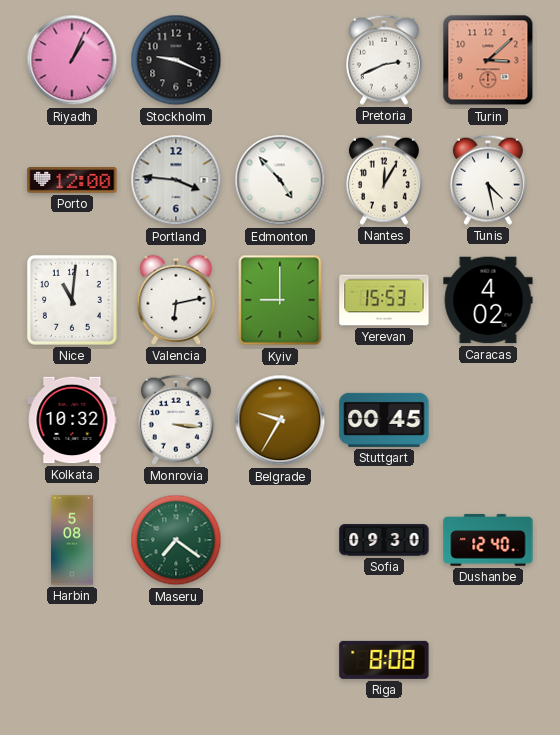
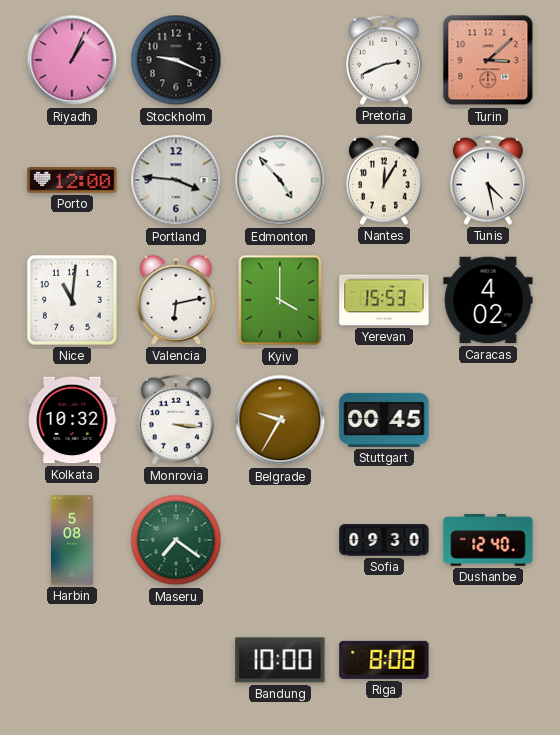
Kyiv: 9:00 -> 4:00 (280, 300)
Bandung: none -> 10:00 (280, 660)
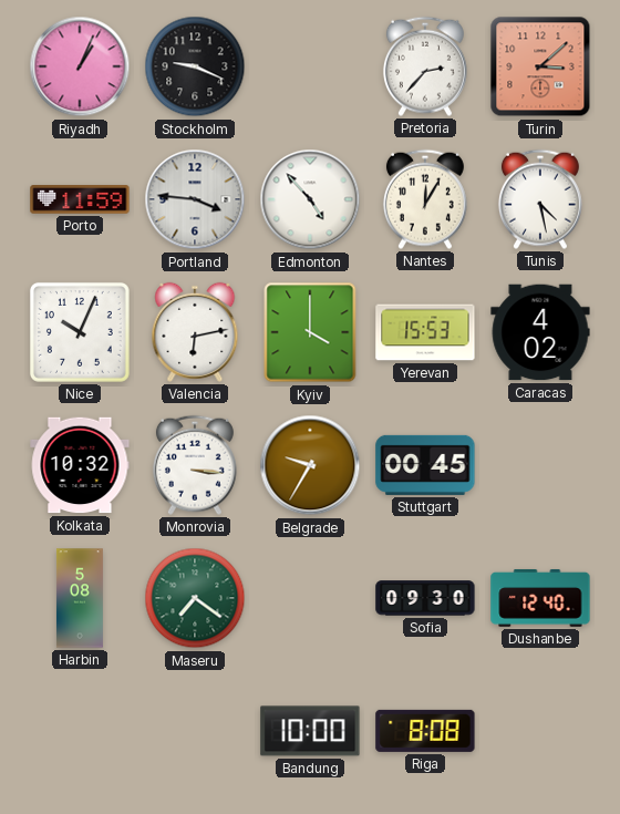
Pretoria: 2:41 -> 2:37 (425, 66)
Porto: 12:00 -> 11:59 (80, 199)
Nice: 11:01 -> 10:04 (80, 332)
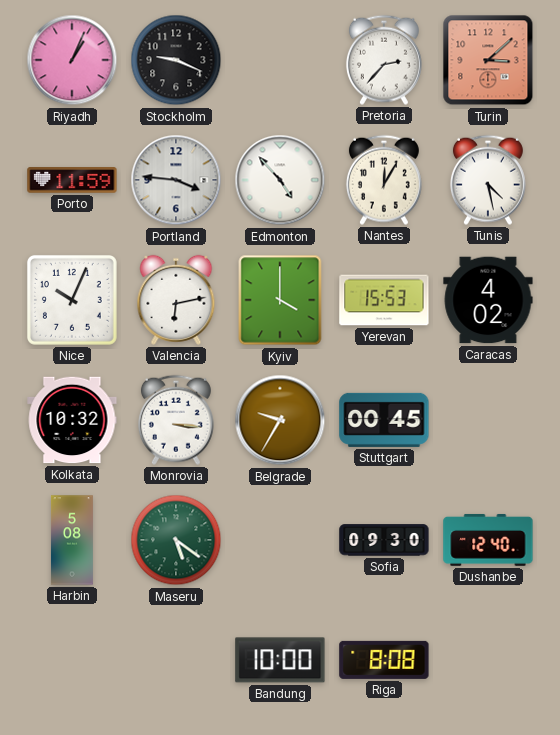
Maseru: 7:21 -> 5:21 (176, 540)
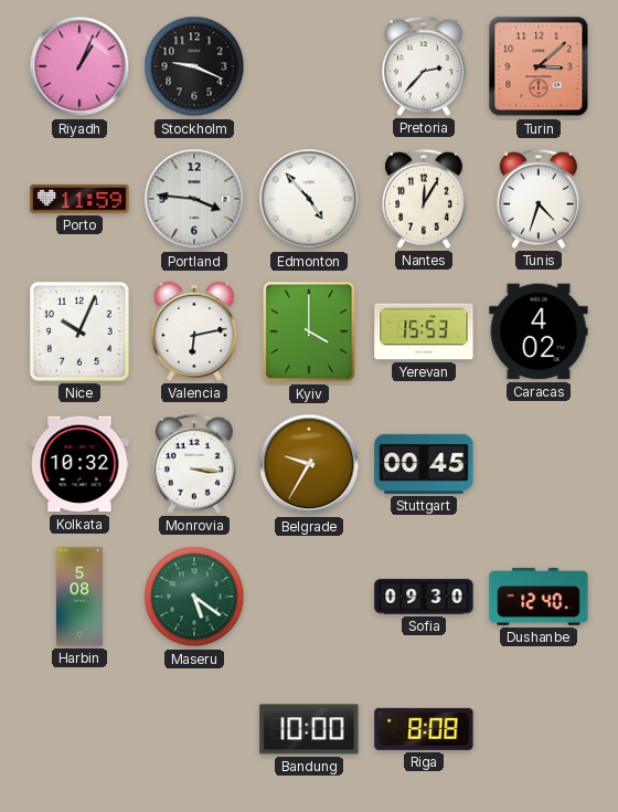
Tunis: 4:28 -> 4:33 (539, 199)
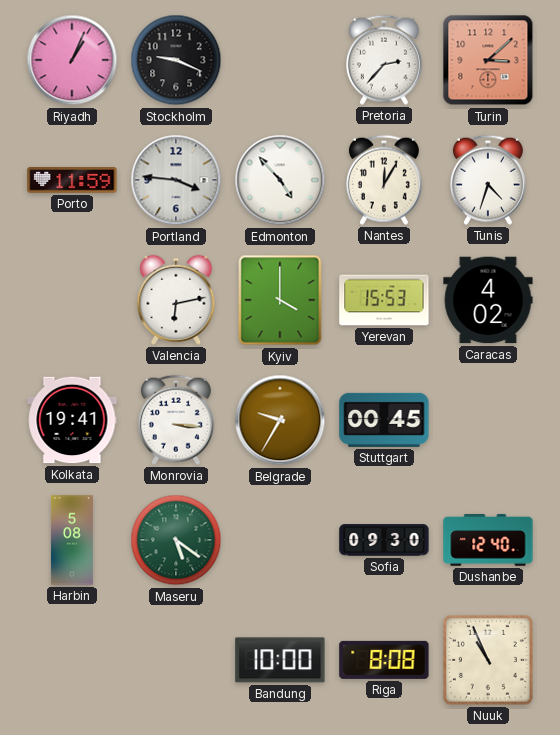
Nice: 10:04 -> none (79, 331)
Kolkata: 10:32 -> 19:41 (72, 420)
Nuuk: none -> 10:56 (488, 660)
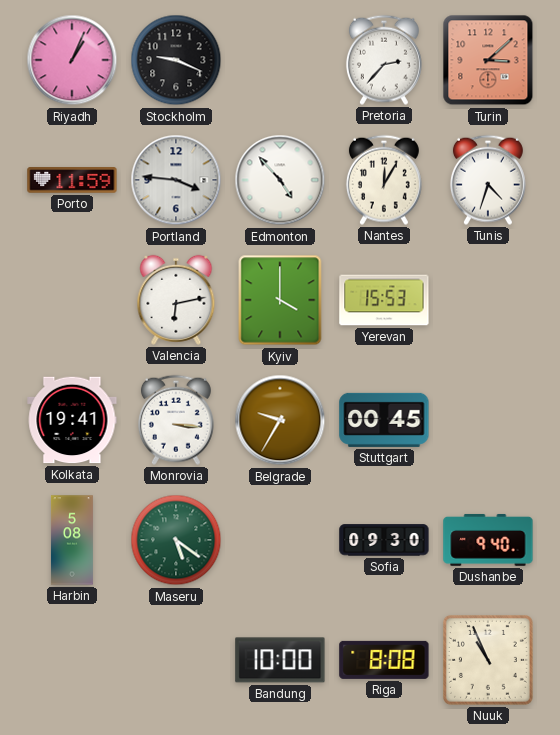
Caracas: 4:02 -> none (488, 300)
Dushanbe: 12:40 -> 9:40 (488, 540)
